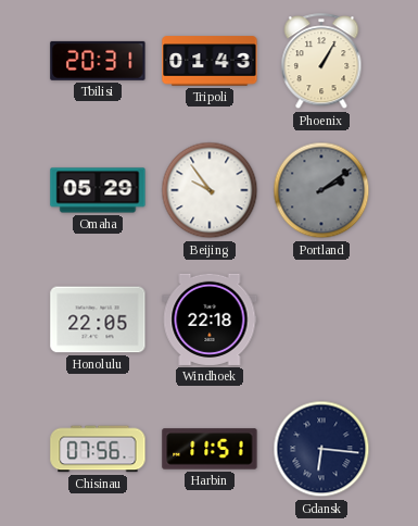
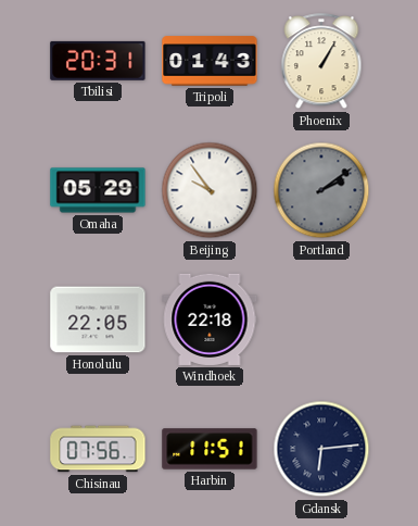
Gdansk: 6:16 -> 6:14 (321, 449)
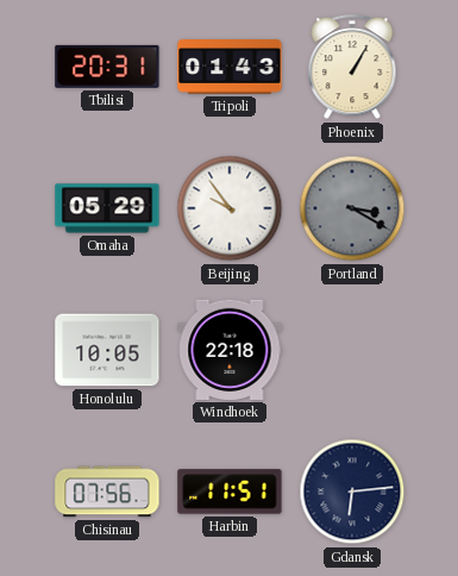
Portland: 2:09 -> 3:20 (352, 208)
Honolulu: 22:05 -> 10:05 (107, 350)
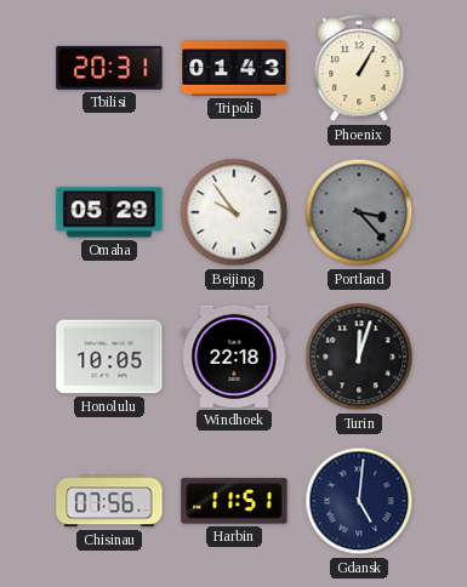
Portland: 3:20 -> 3:23 (359, 212)
Turin: none -> 12:03 (359, 357)
Gdansk: 6:14 -> 5:01 (359, 501)
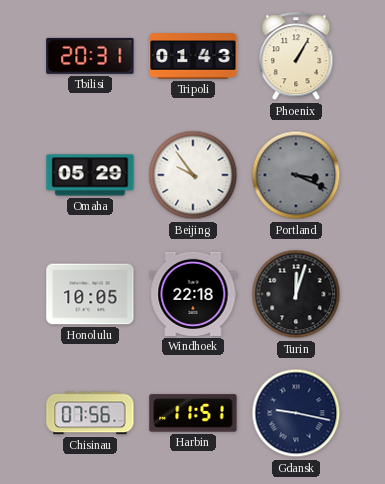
Portland: 3:23 -> 3:19 (296, 175)
Gdansk: 5:01 -> 9:17 (296, 413)
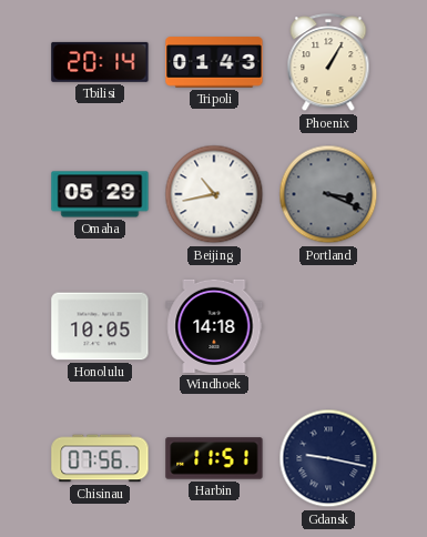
Tbilisi: 20:31 -> 20:14 (100, 62)
Beijing: 9:54 -> 10:43 (214, 194)
Windhoek: 22:18 -> 14:18 (214, 326)
Turin: 12:03 -> none (296, 294)
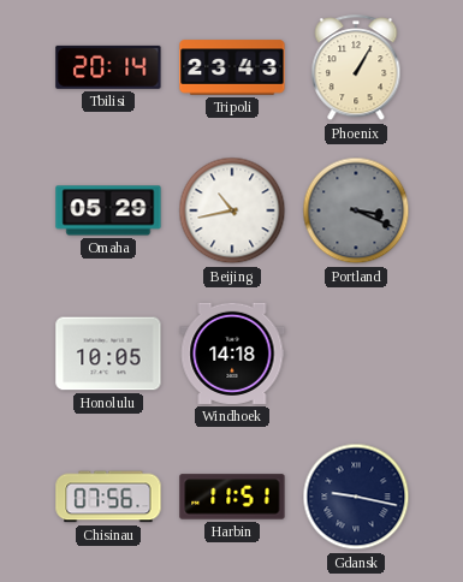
Tripoli: 01:43 -> 23:43 (232, 67)
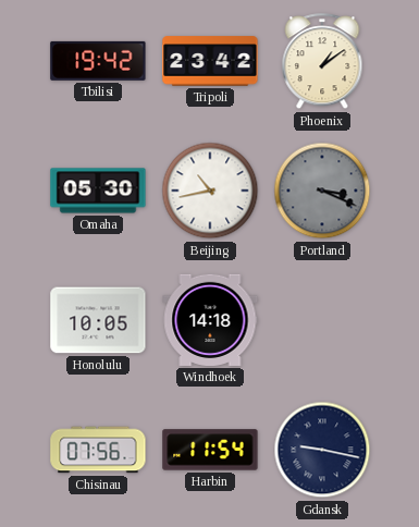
Tbilisi: 20:14 -> 19:42 (98, 61)
Tripoli: 23:43 -> 23:42 (210, 61)
Phoenix: 1:05 -> 1:09 (322, 62)
Omaha: 05:29 -> 05:30 (98, 191)
Harbin: 11:51 -> 11:54 (210, 450)
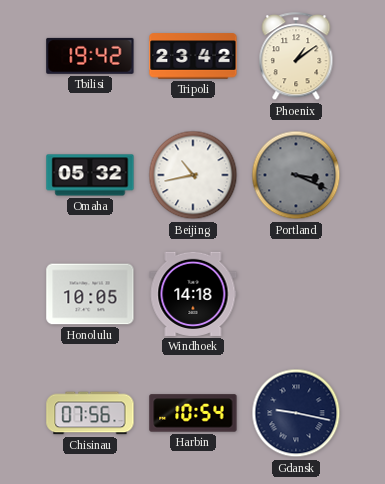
Omaha: 05:30 -> 05:32 (90, 175)
Harbin: 11:54 -> 10:54 (193, 413)
